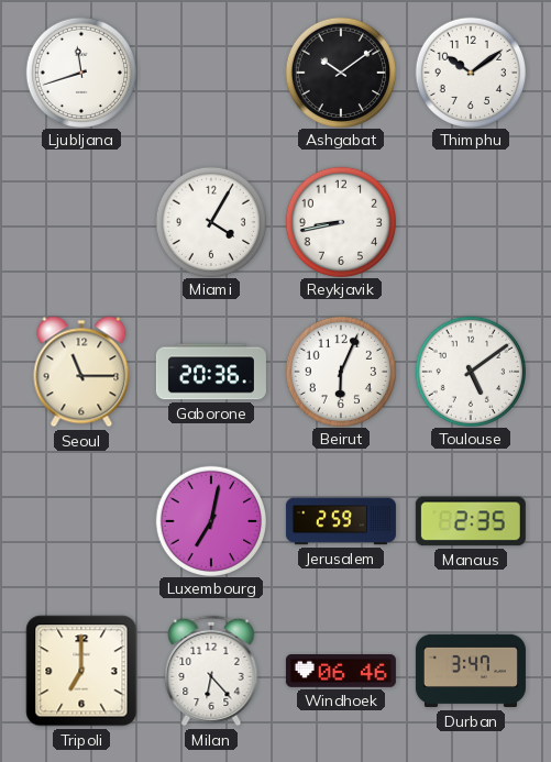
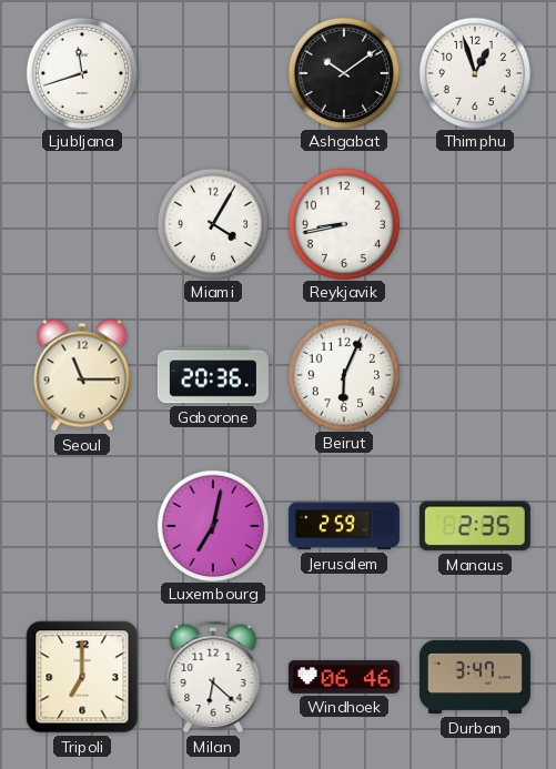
Thimphu: 10:09 -> 12:57 (474, 72)
Toulouse: 5:09 -> none (470, 371)
Milan: 6:23 -> 6:22 (213, 677)
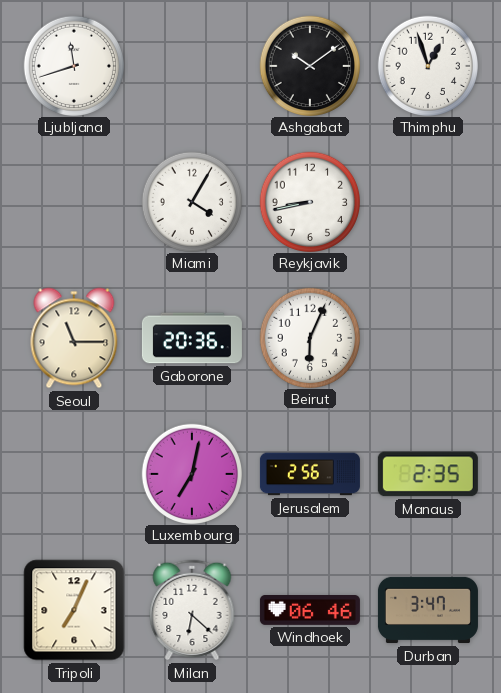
Jerusalem: 2:59 -> 2:56 (310, 474)
Tripoli: 7:00 -> 7:04 (74, 610)
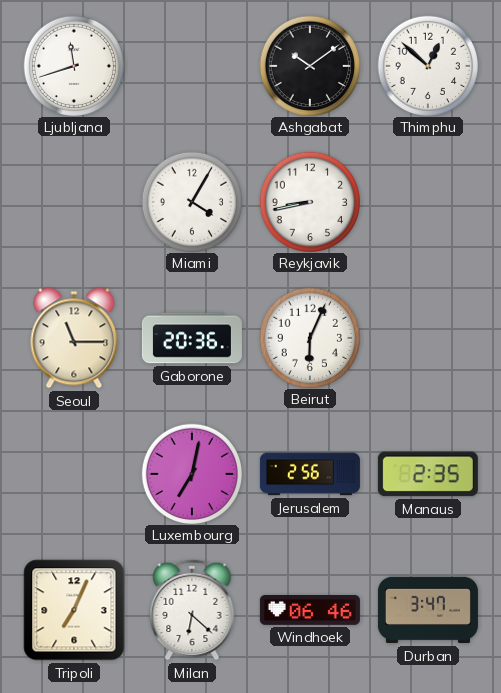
Thimphu: 12:57 -> 12:52 (427, 65)
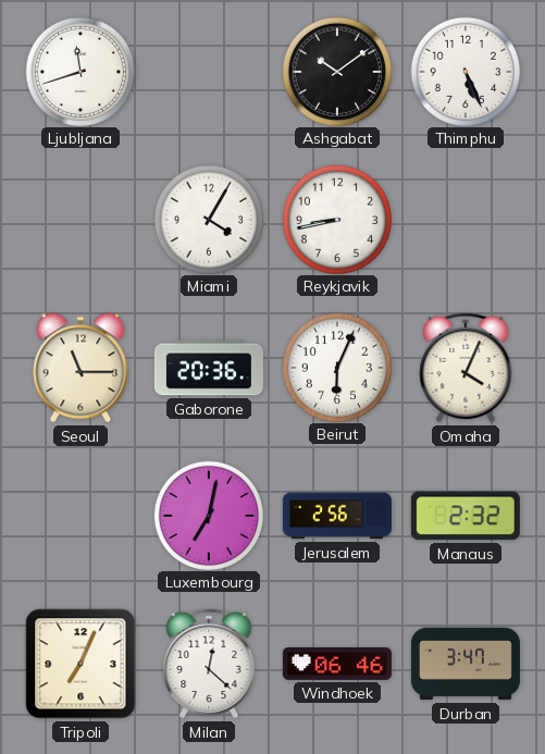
Thimphu: 12:52 -> 5:26 (465, 71)
Omaha: none -> 4:04 (466, 368)
Manaus: 2:35 -> 2:32 (466, 516)
Milan: 6:22 -> 12:22 (209, 664)
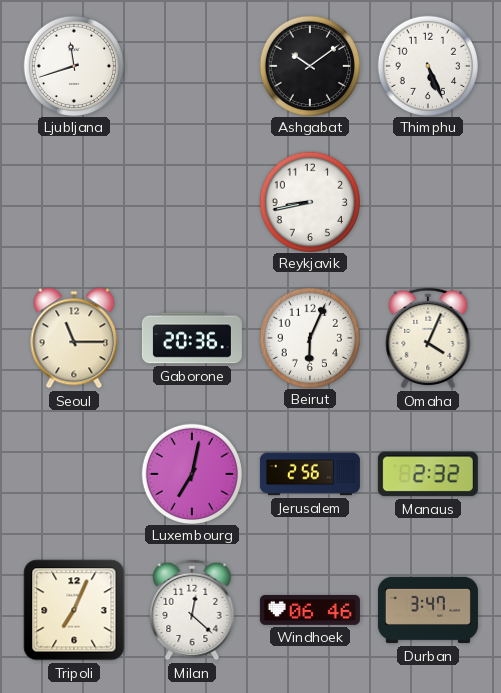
Miami: 4:05 -> none (208, 219)
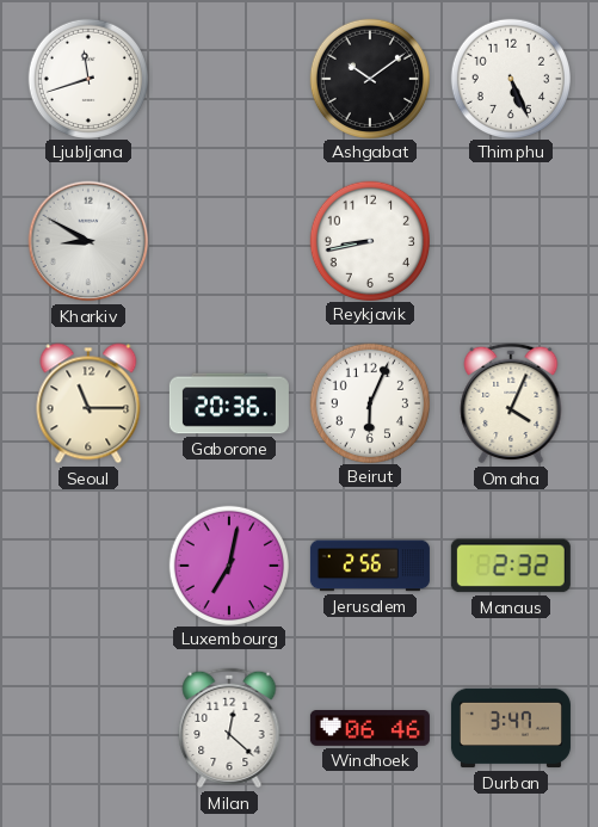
Kharkiv: none -> 8:50 (88, 241)
Tripoli: 7:04 -> none (74, 610)
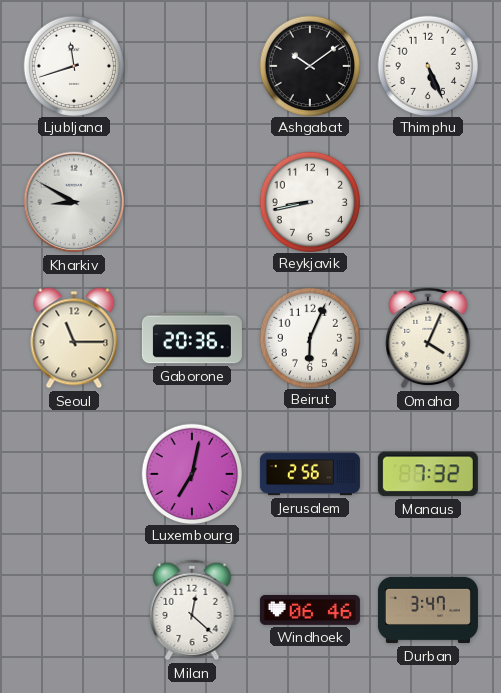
Manaus: 2:32 -> 7:32 (428, 474)
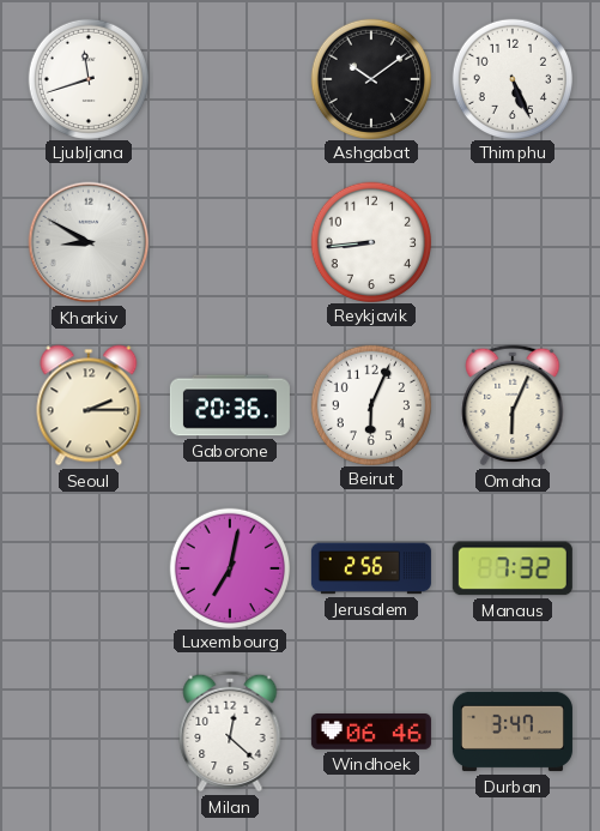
Reykjavik: 8:43 -> 8:44 (370, 241)
Seoul: 11:15 -> 2:15 (89, 405)
Omaha: 4:04 -> 6:04 (513, 405)
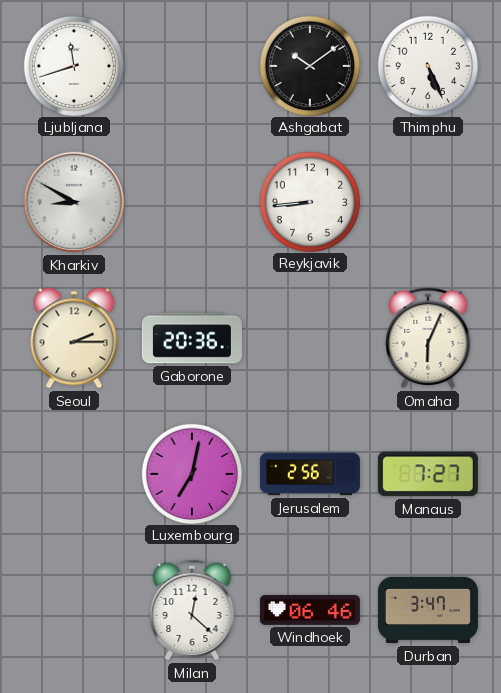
Beirut: 6:04 -> none (370, 404)
Manaus: 7:32 -> 7:27 (428, 474)
